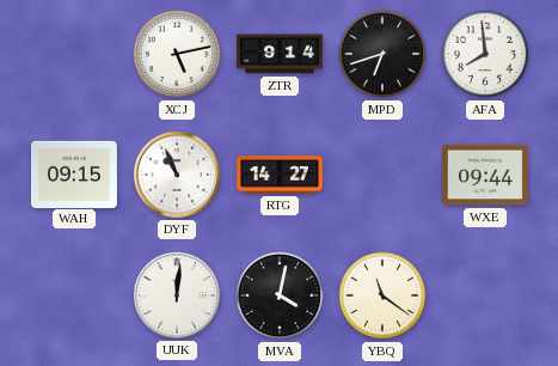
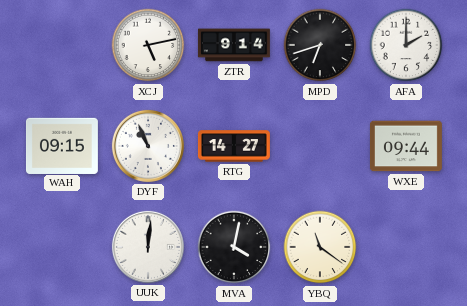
AFA: 7:59 -> 2:00 (406, 45)
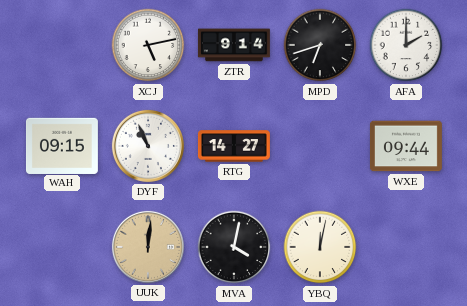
UUK dial: white -> champagne (148, 247)
YBQ: 11:21 -> 12:02 (320, 247)
